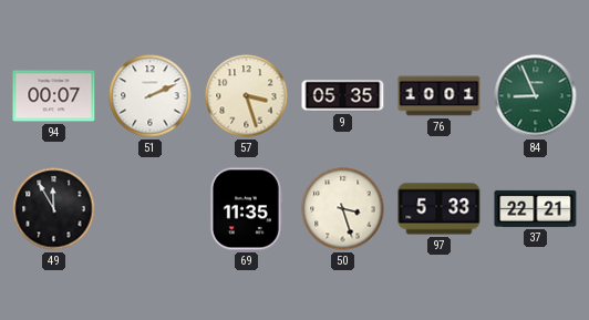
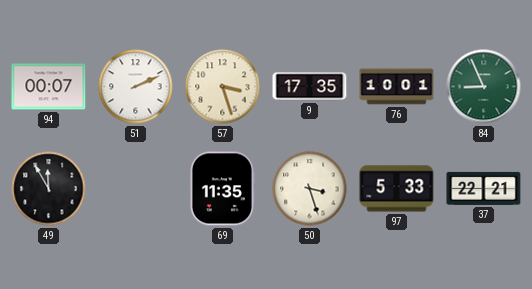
9: 05:35 -> 17:35 (310, 87)
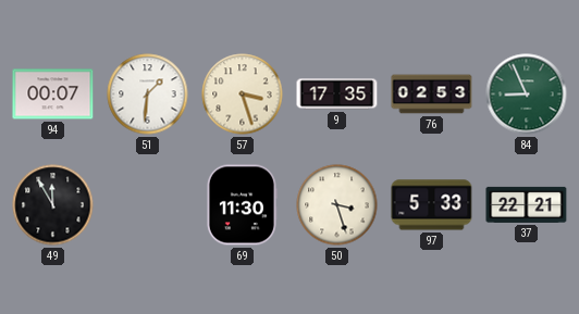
51: 2:11 -> 1:31 (148, 95)
76: 10:01 -> 02:53 (432, 95)
69: 11:35 -> 11:30 (242, 205)
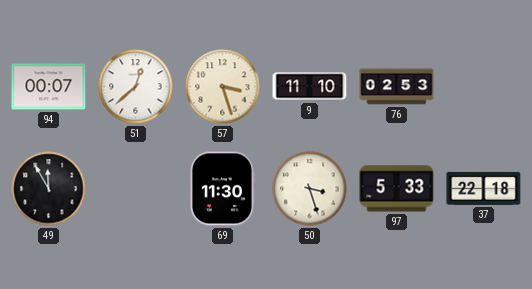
51: 1:31 -> 12:38 (136, 87)
9: 17:35 -> 11:10 (310, 87)
84: 8:56 -> none (527, 95)
37: 22:21 -> 22:18 (484, 188)
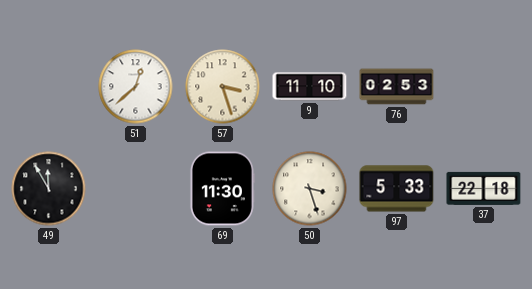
94: 00:07 -> none (49, 87)
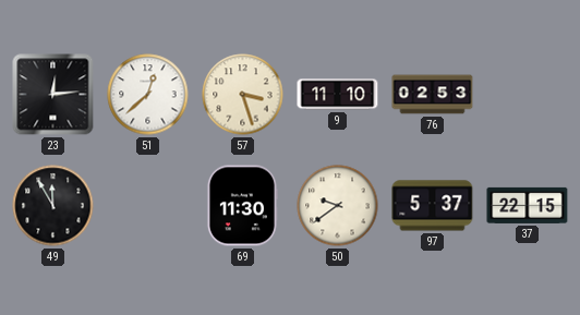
23: none -> 12:14 (53, 95)
50: 3:27 -> 9:39 (338, 206)
97: 5:33 -> 5:37 (433, 206)
37: 22:18 -> 22:15 (528, 205)
